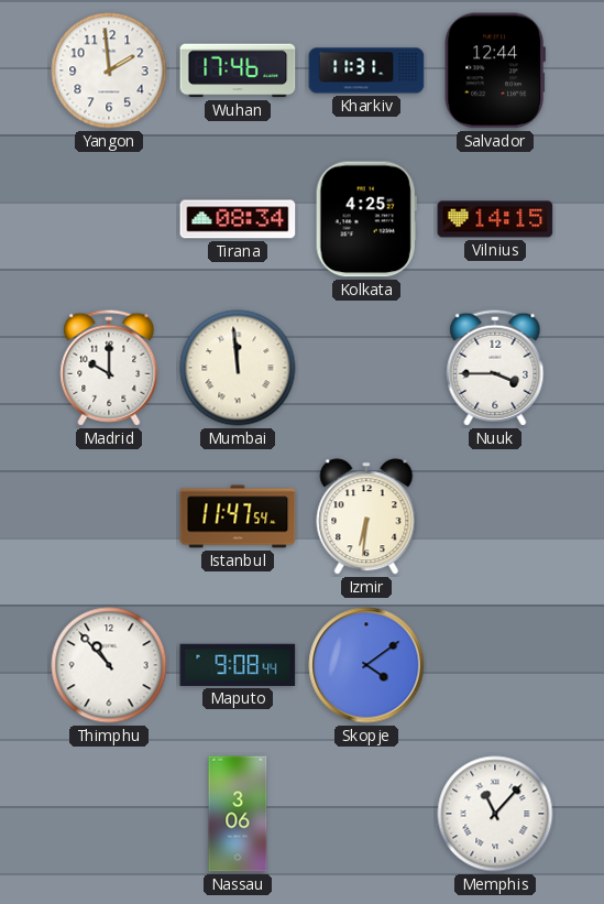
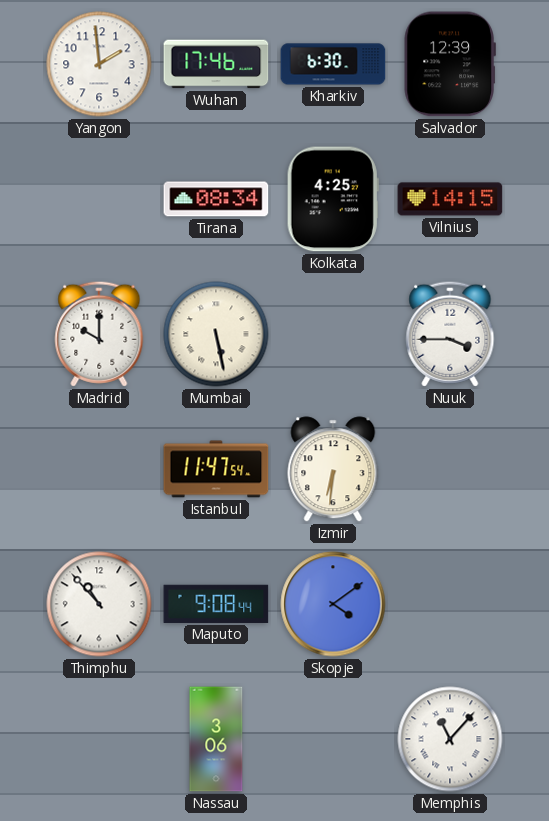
Kharkiv: 11:31 -> 6:30 (333, 64)
Salvador: 12:44 -> 12:39 (450, 64)
Mumbai: 11:59 -> 5:28 (216, 334)
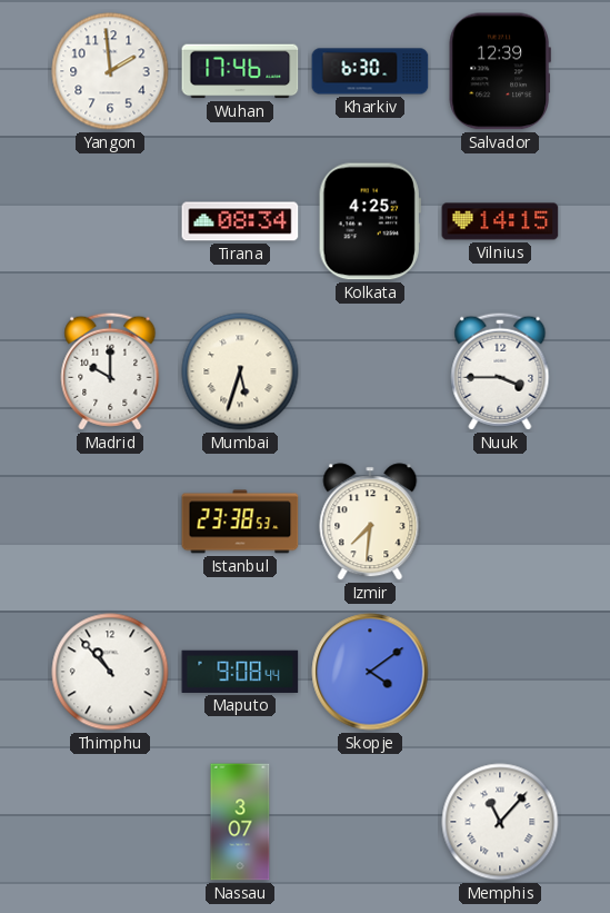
Mumbai: 5:28 -> 5:33 (240, 371)
Istanbul: 11:47 -> 23:38 (240, 522)
Izmir: 6:31 -> 7:31 (370, 522)
Nassau: 3:06 -> 3:07 (240, 822)
